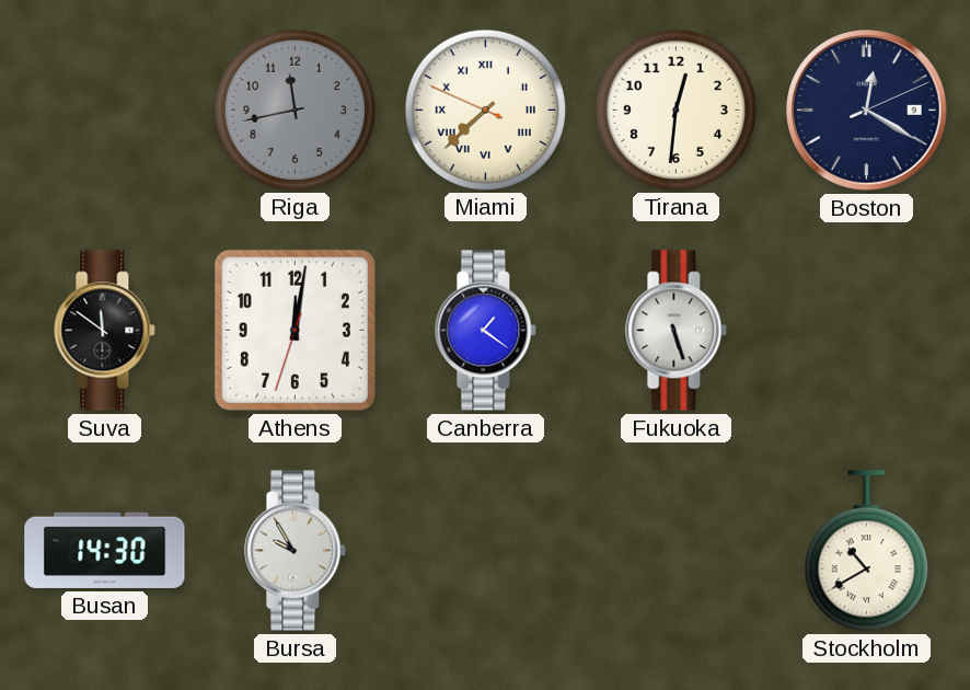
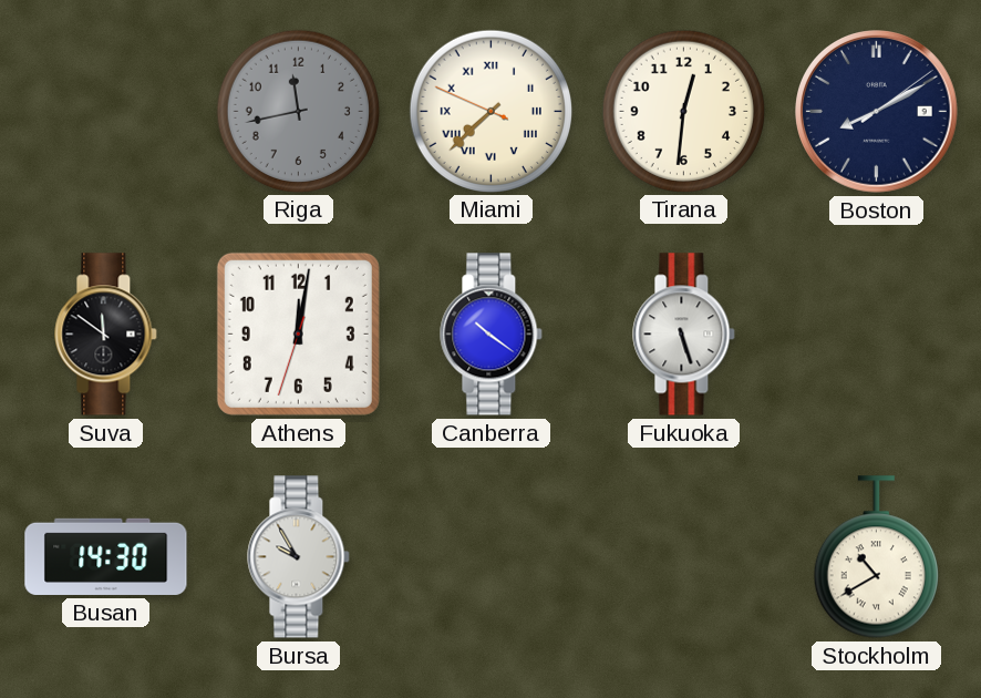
Boston: 12:20 -> 8:10 (877, 112)
Canberra: 1:21 -> 10:21 (492, 335)
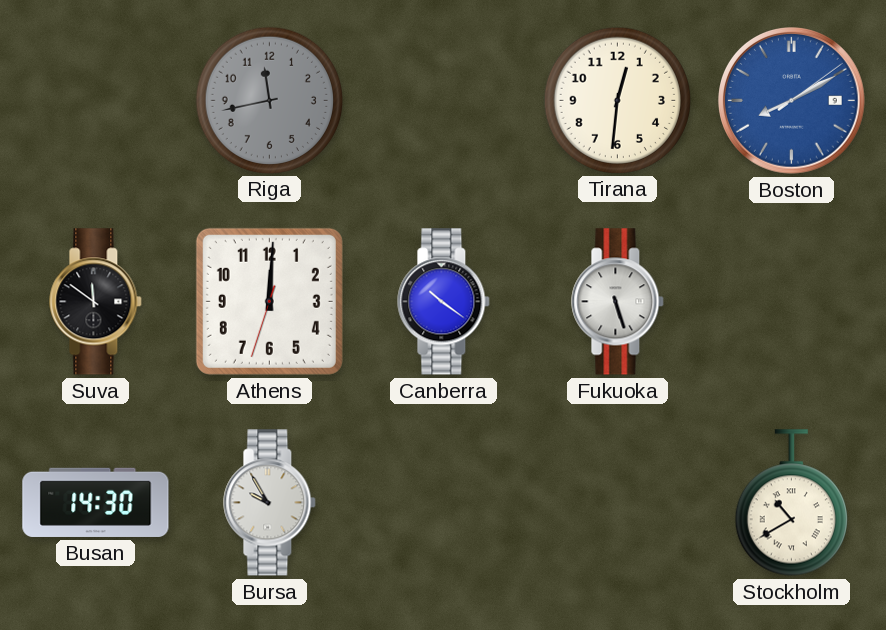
Miami: 7:37 -> none (491, 111)
Boston dial: navy -> blue (792, 101)
Athens: 12:01 -> 12:00 (269, 301)
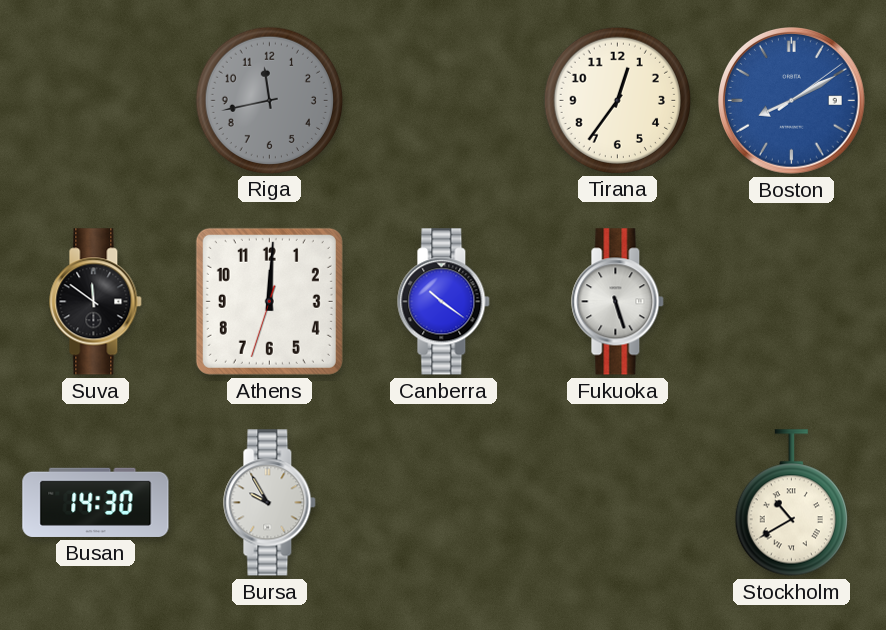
Tirana: 12:31 -> 12:36 (617, 100)
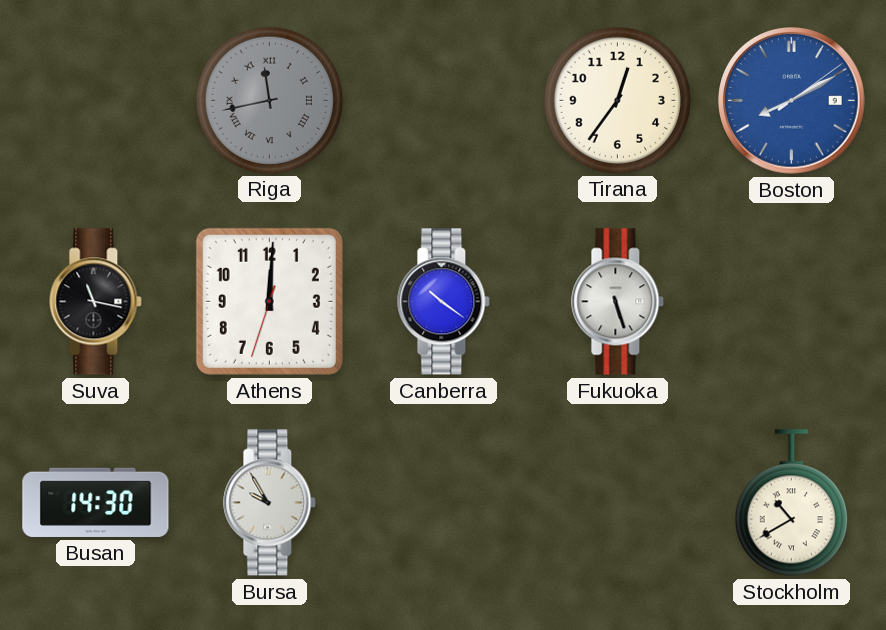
Riga numerals: Arabic -> Roman (269, 100)
Suva: 11:51 -> 11:17 (96, 302)
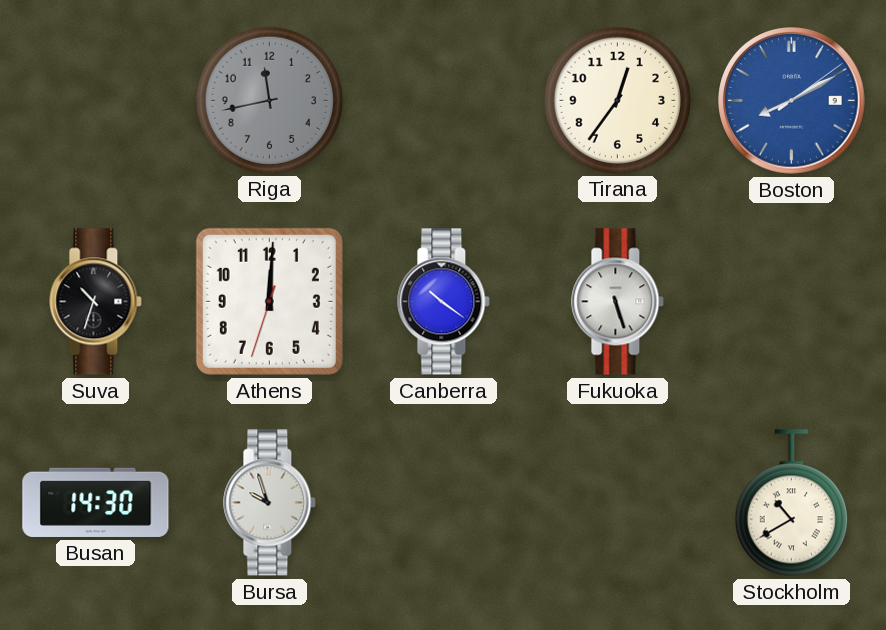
Riga numerals: Roman -> Arabic (269, 100)
Suva: 11:17 -> 10:33 (96, 302)
Bursa: 9:55 -> 9:57 (270, 503)
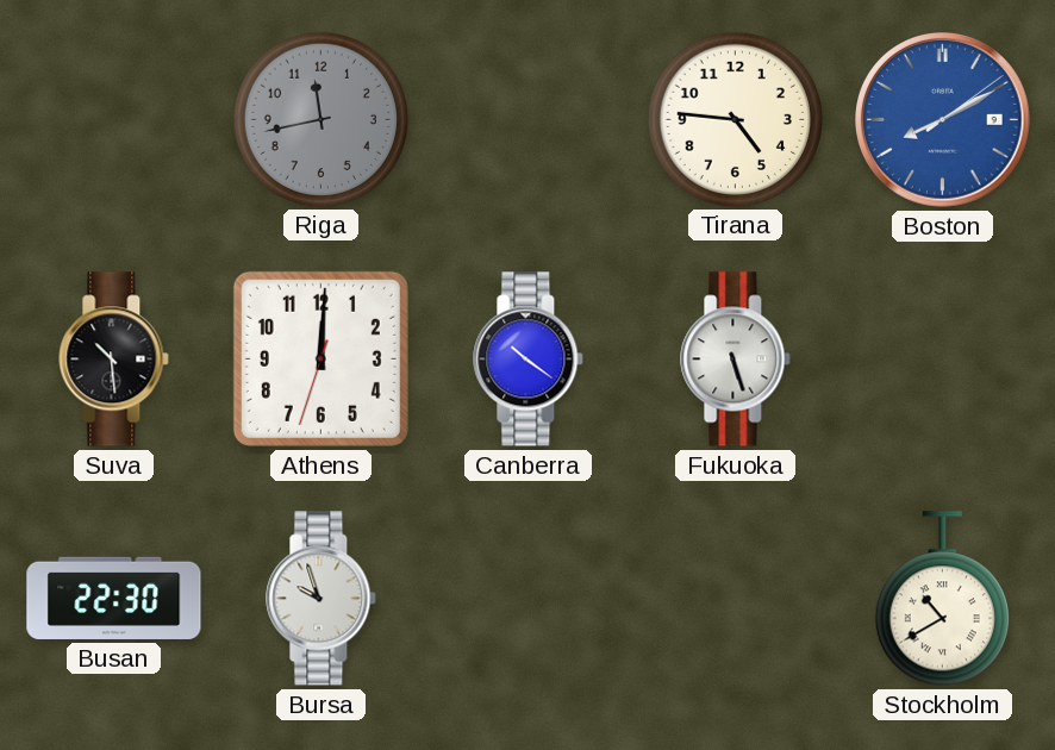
Tirana: 12:36 -> 4:46 (735, 119)
Suva: 10:33 -> 10:29 (114, 360)
Busan: 14:30 -> 22:30 (114, 598)
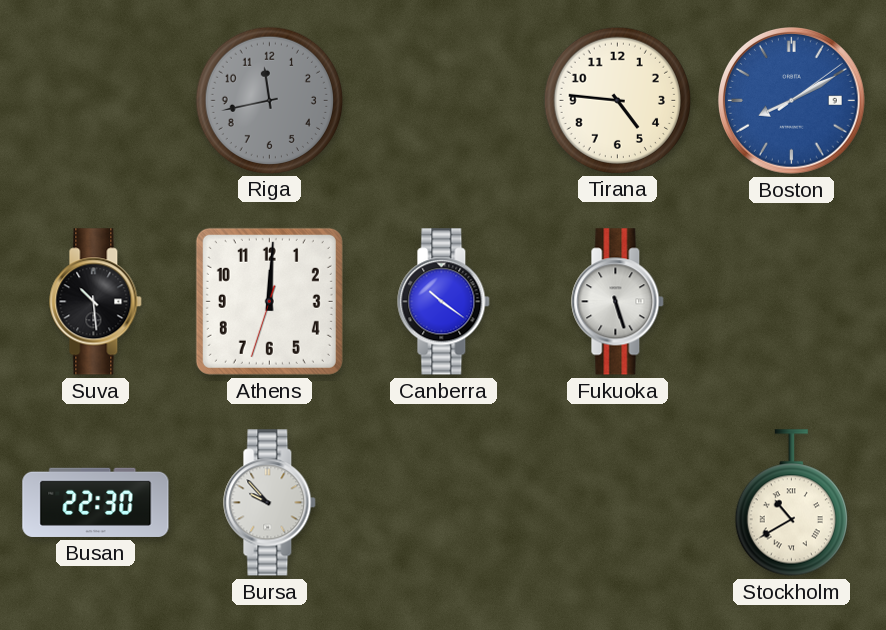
Bursa: 9:57 -> 9:53 (270, 503)
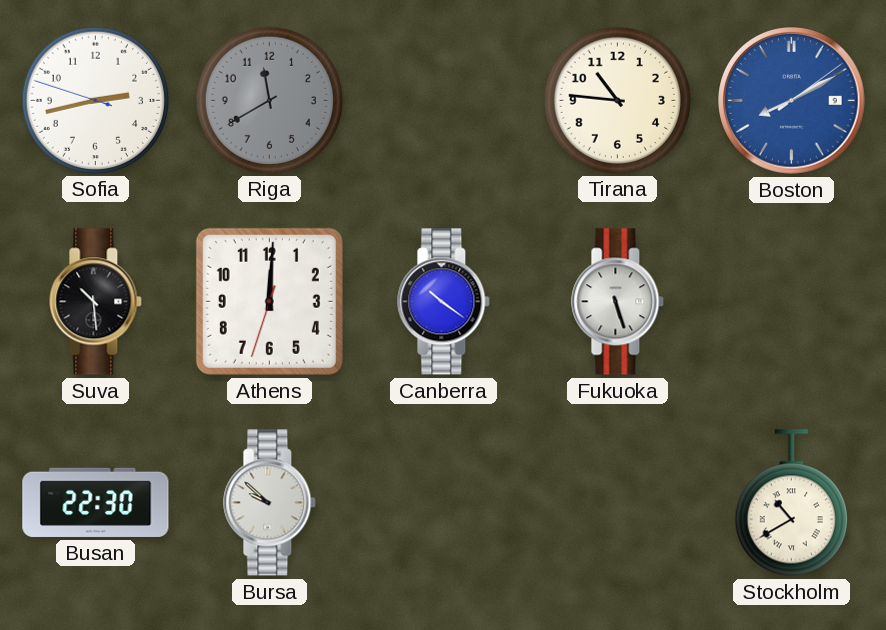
Sofia: none -> 2:42 (95, 100)
Riga: 11:43 -> 11:40 (269, 100)
Tirana: 4:46 -> 10:46 (617, 100)
Bursa: 9:53 -> 9:52 (270, 503)
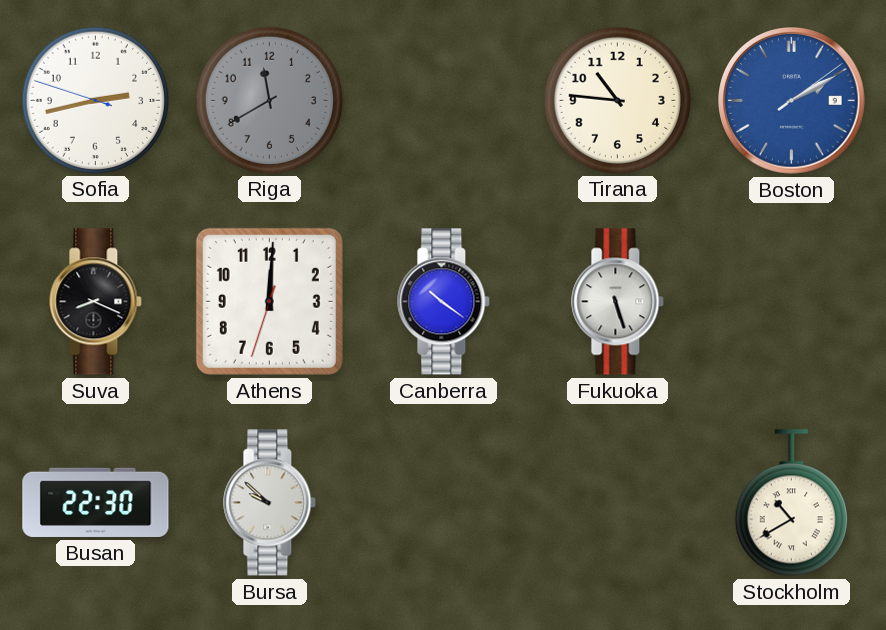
Boston: 8:10 -> 2:10 (792, 101)
Suva: 10:29 -> 8:19 (96, 302)
